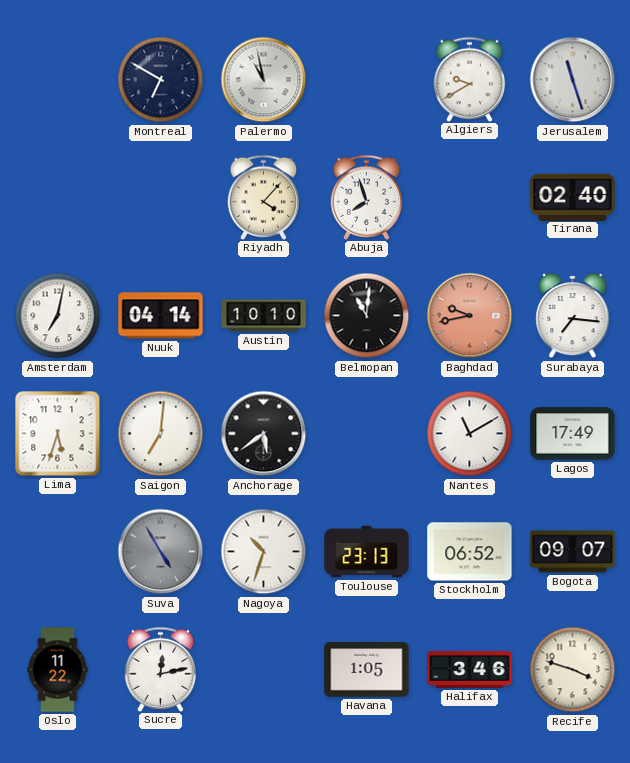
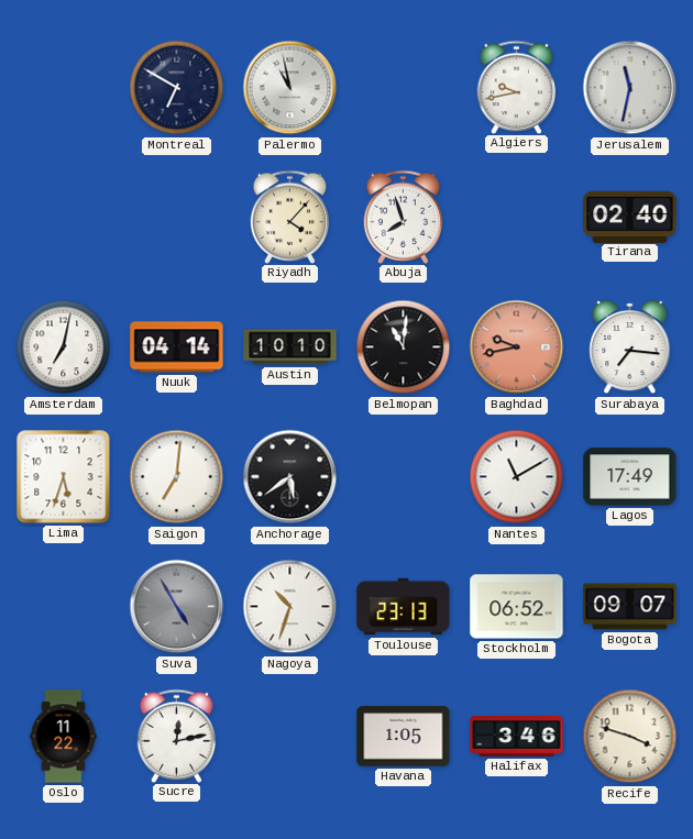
Algiers: 9:40 -> 9:43 (517, 87)
Jerusalem: 11:27 -> 11:32 (630, 88)
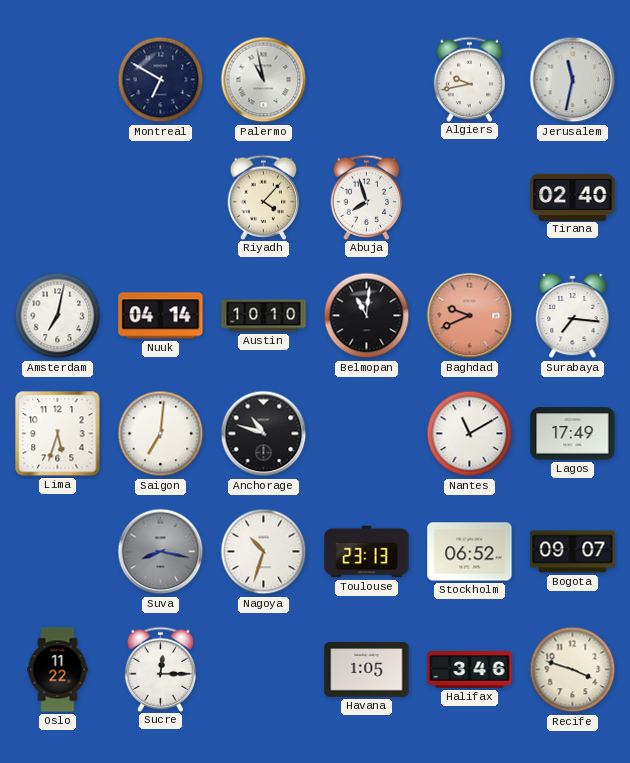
Baghdad: 9:43 -> 9:41 (470, 316)
Anchorage: 5:39 -> 10:48 (264, 434)
Suva: 4:55 -> 8:17 (161, 552)
Sucre: 12:13 -> 12:15 (161, 669)
